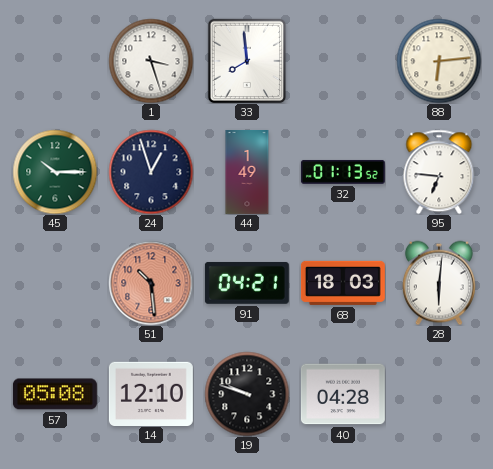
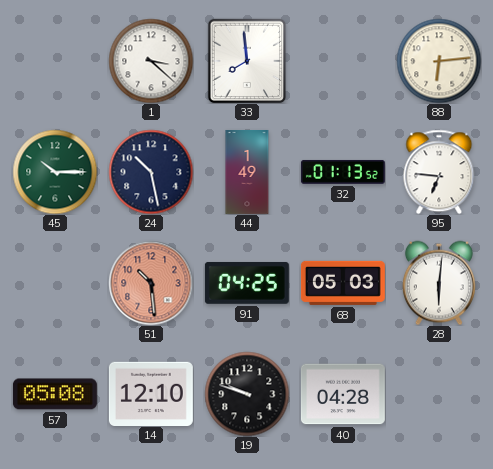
1: 3:27 -> 3:22 (151, 61)
24: 12:57 -> 10:28 (151, 172)
91: 04:21 -> 04:25 (247, 283)
68: 18:03 -> 05:03 (343, 283)
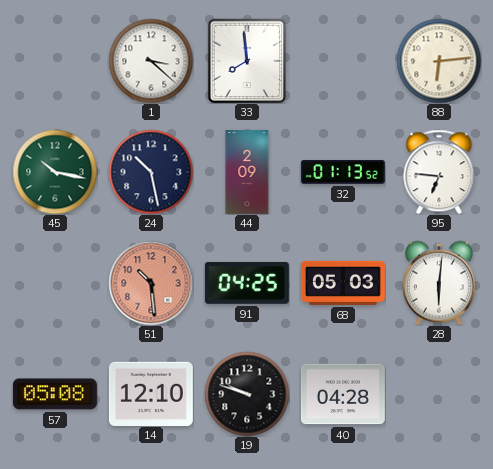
45: 10:15 -> 10:17 (55, 172)
44: 1:49 -> 2:09 (247, 172)
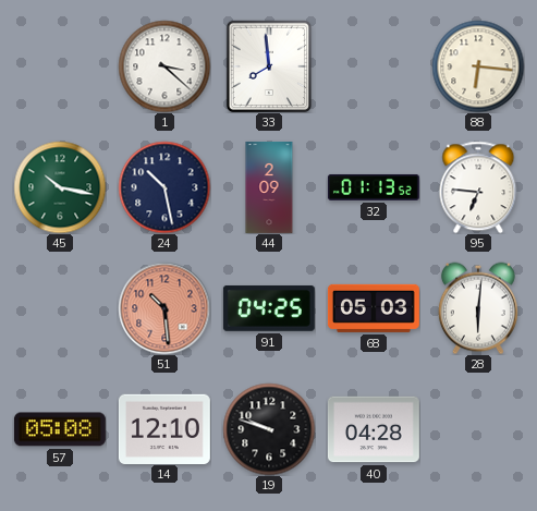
88: 6:14 -> 6:16 (478, 66)
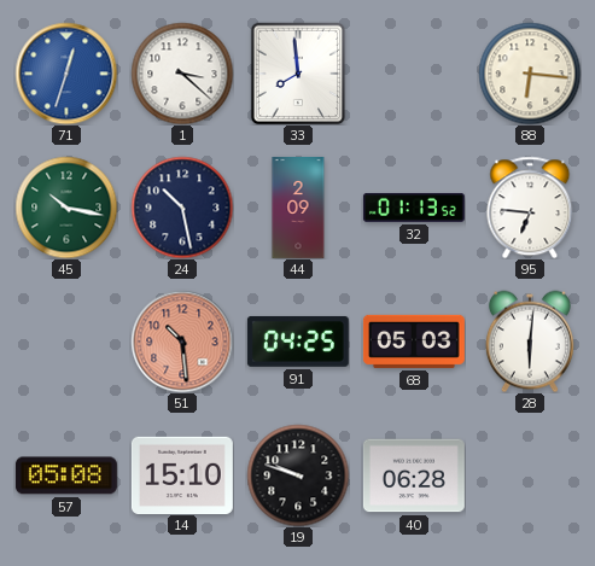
71: none -> 12:33 (66, 74)
14: 12:10 -> 15:10 (182, 474)
40: 04:28 -> 06:28 (414, 475)
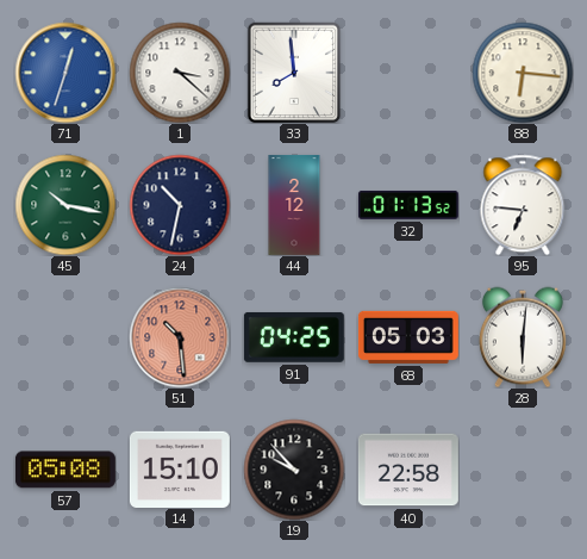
24: 10:28 -> 10:32 (180, 205)
44: 2:09 -> 2:12 (294, 205)
19: 9:48 -> 9:53 (294, 470)
40: 06:28 -> 22:58 (408, 470)
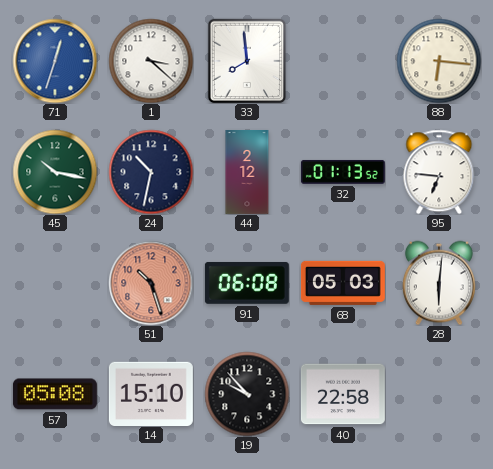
51: 10:29 -> 10:27 (151, 283)
91: 04:25 -> 06:08 (247, 283)
